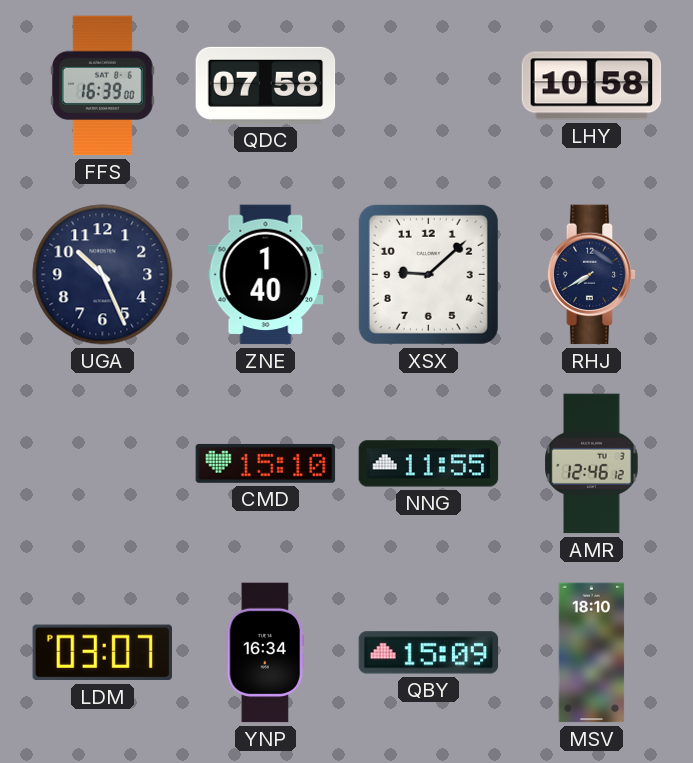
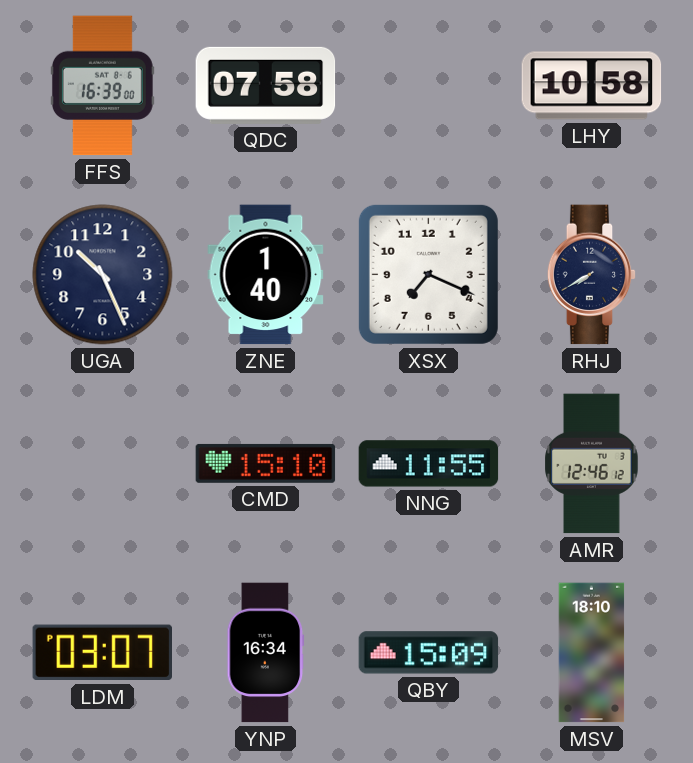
XSX: 9:08 -> 7:19 (428, 274)
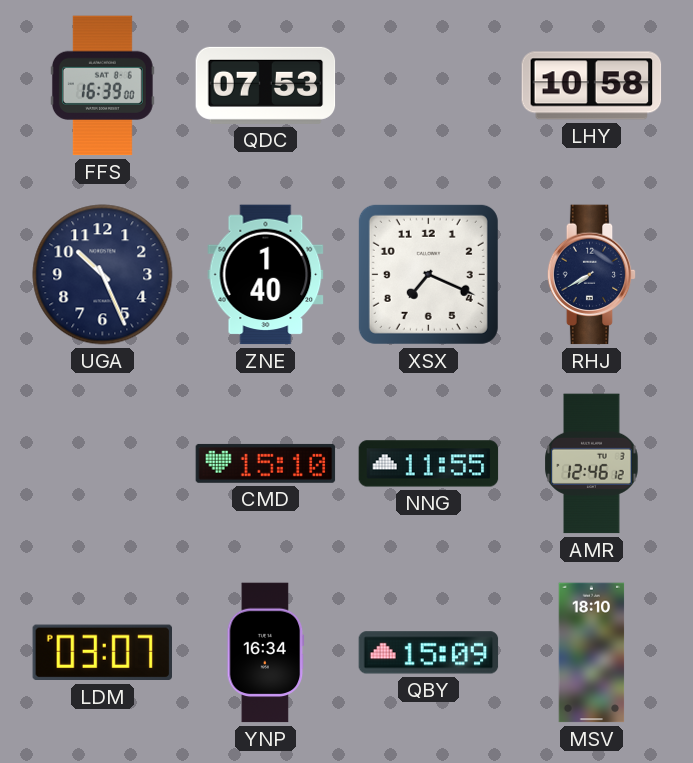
QDC: 07:58 -> 07:53 (266, 85)
